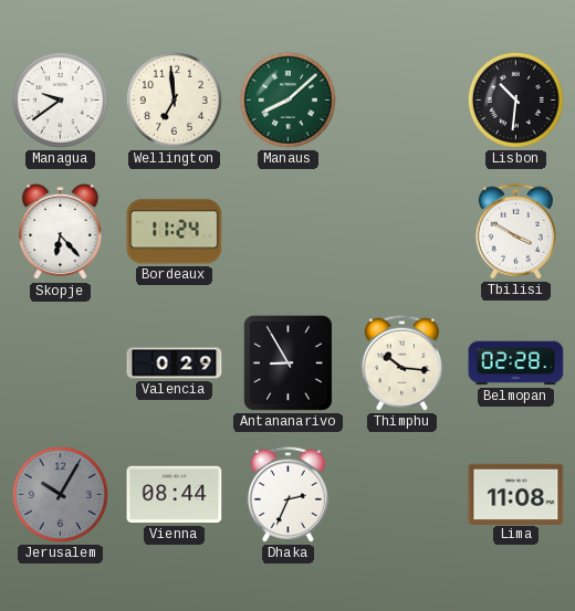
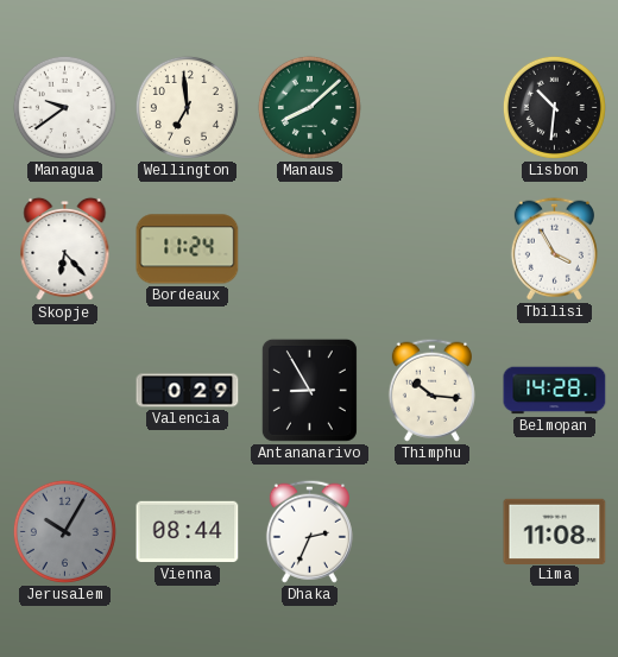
Tbilisi: 3:50 -> 3:55 (554, 248)
Belmopan: 02:28 -> 14:28 (555, 391)
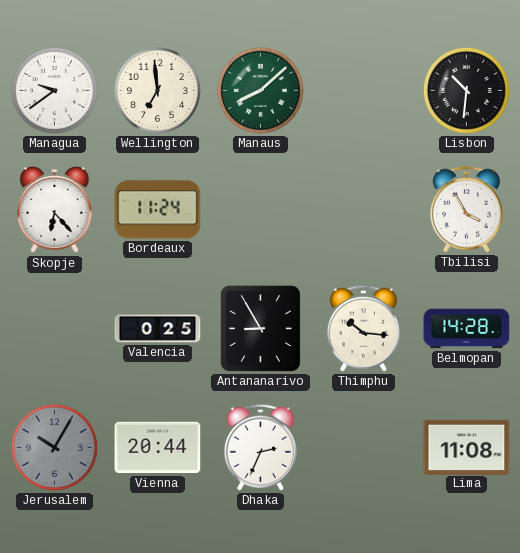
Valencia: 0:29 -> 0:25 (158, 329)
Vienna: 08:44 -> 20:44 (158, 448)
